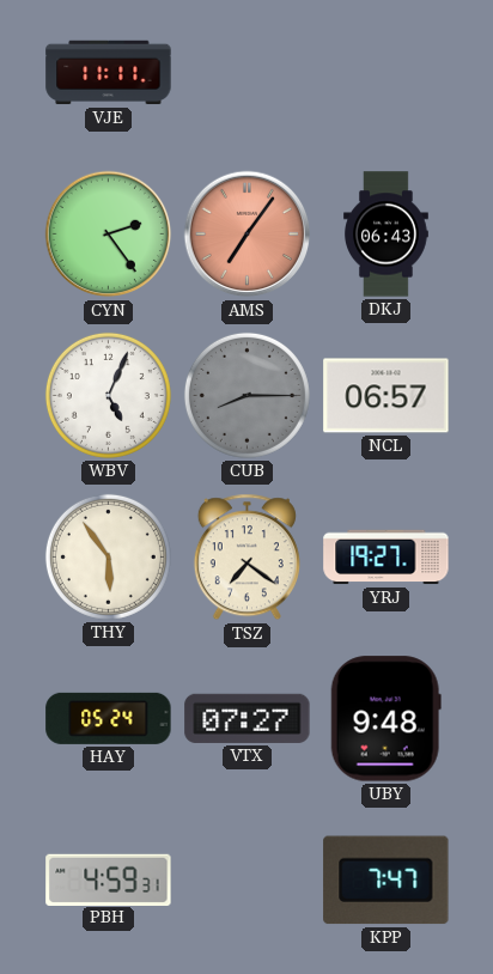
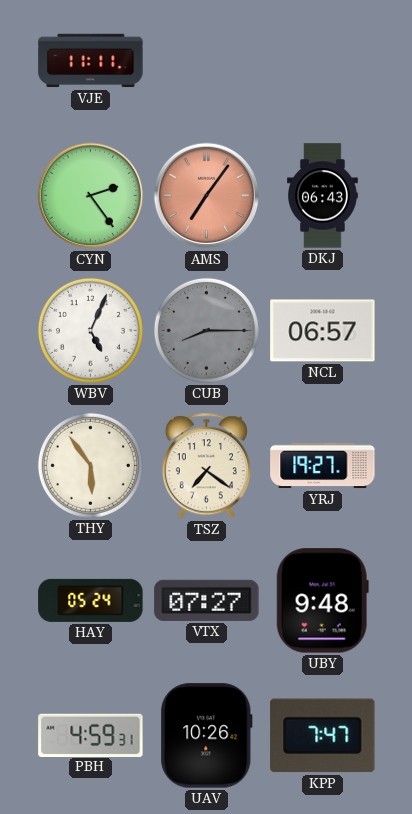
UAV: none -> 10:26 (207, 736)
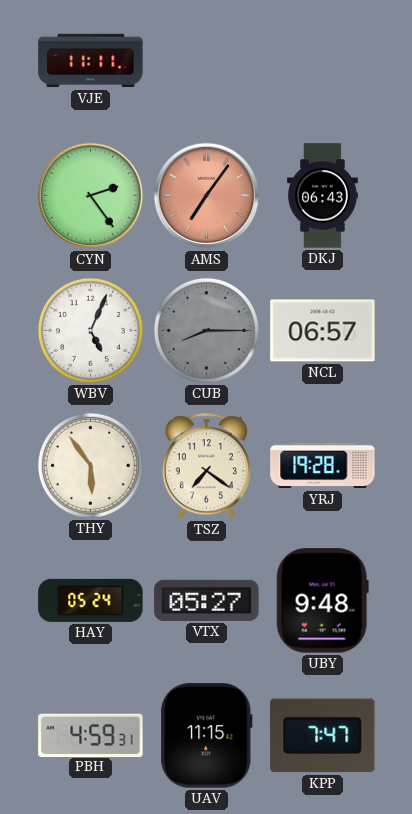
YRJ: 19:27 -> 19:28 (323, 466)
VTX: 07:27 -> 05:27 (207, 600)
UAV: 10:26 -> 11:15 (207, 736)
